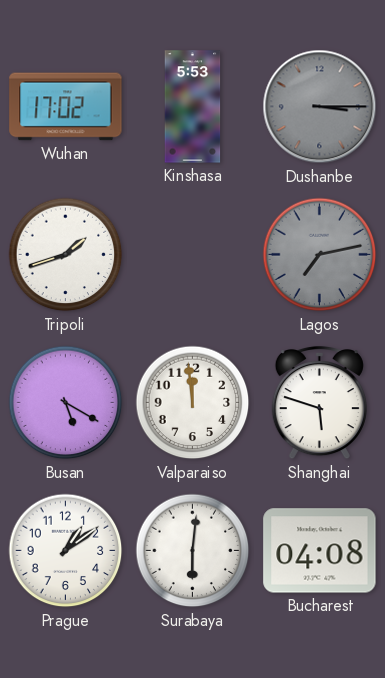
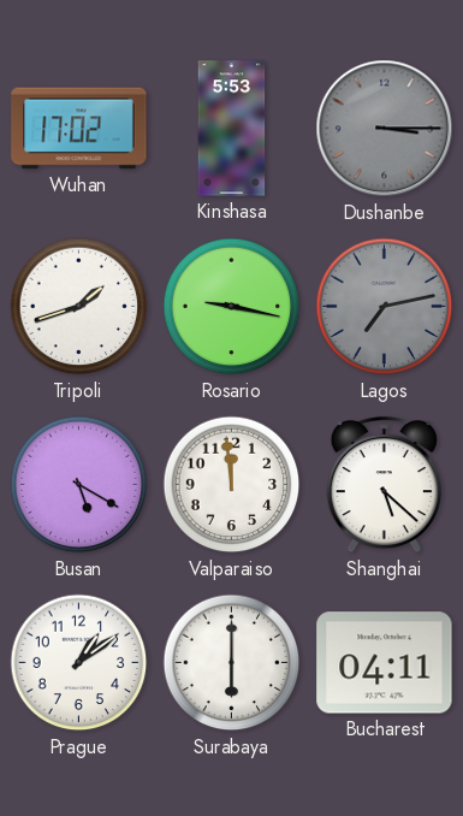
Rosario: none -> 9:17 (232, 307)
Shanghai: 5:48 -> 5:22 (384, 485)
Surabaya: 6:01 -> 6:00 (232, 663)
Bucharest: 04:08 -> 04:11 (385, 663)
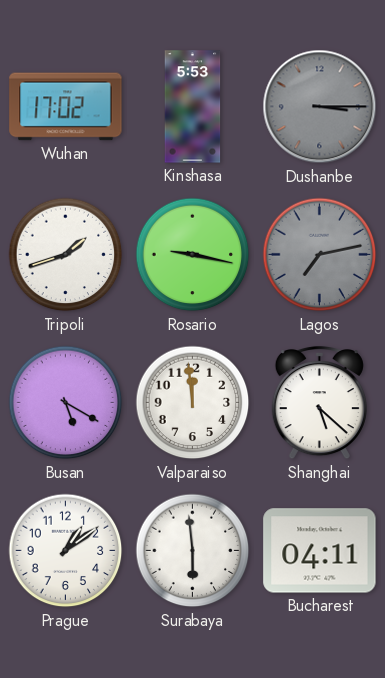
Surabaya: 6:00 -> 5:59 (193, 551)
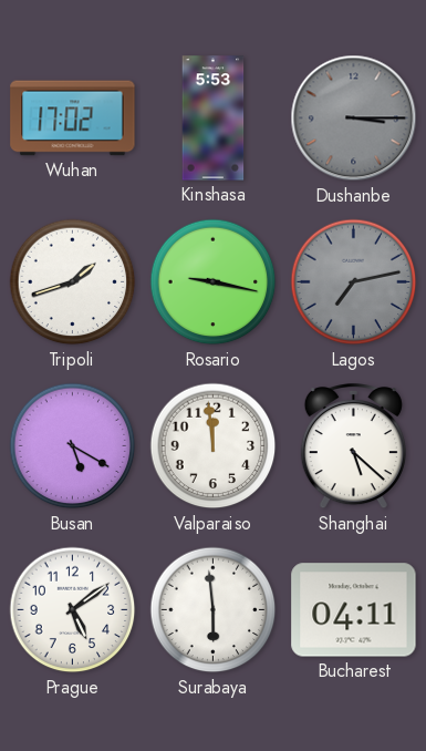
Prague: 1:09 -> 5:09 (73, 610)
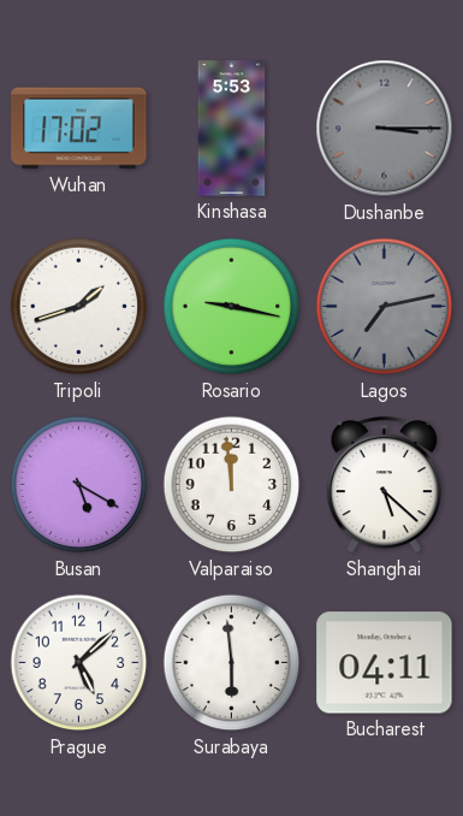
Prague: 5:09 -> 5:08 (79, 663)
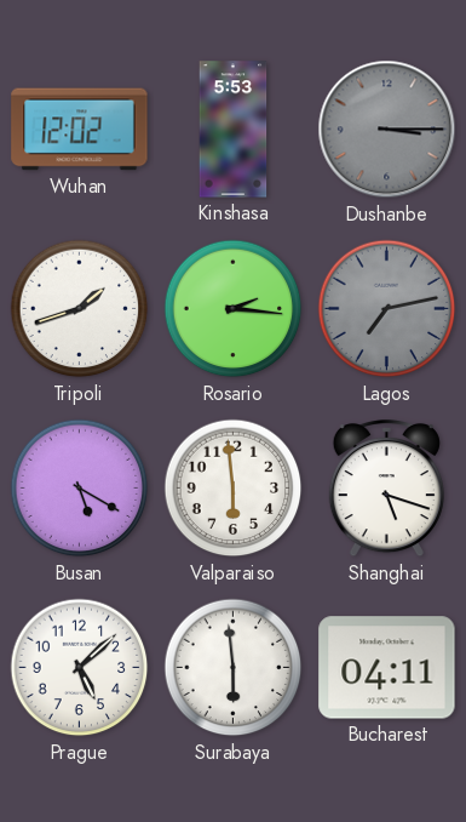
Wuhan: 17:02 -> 12:02 (80, 130)
Rosario: 9:17 -> 2:16 (234, 309)
Valparaiso: 11:59 -> 5:59 (234, 489)
Shanghai: 5:22 -> 5:18 (386, 489)
